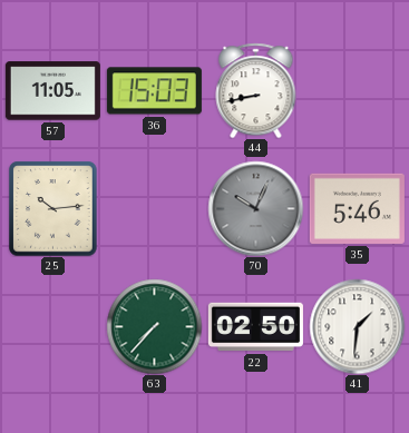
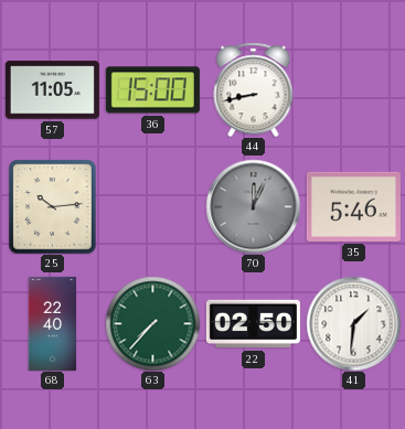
36: 15:03 -> 15:00 (152, 90)
70: 10:04 -> 12:04 (253, 206)
68: none -> 22:40 (53, 323)
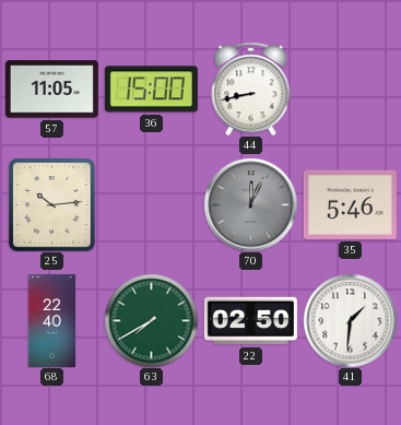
63: 7:37 -> 7:40 (151, 320)
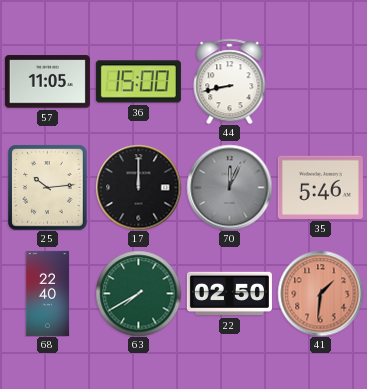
17: none -> 12:00 (138, 187)
41 dial: white -> salmon (320, 293)
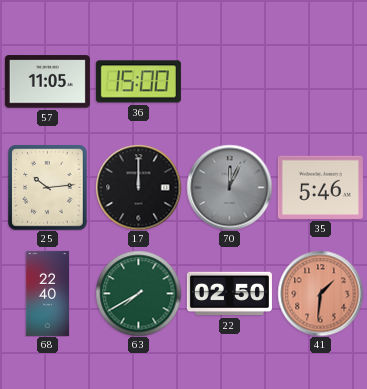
44: 8:43 -> none (230, 81)
